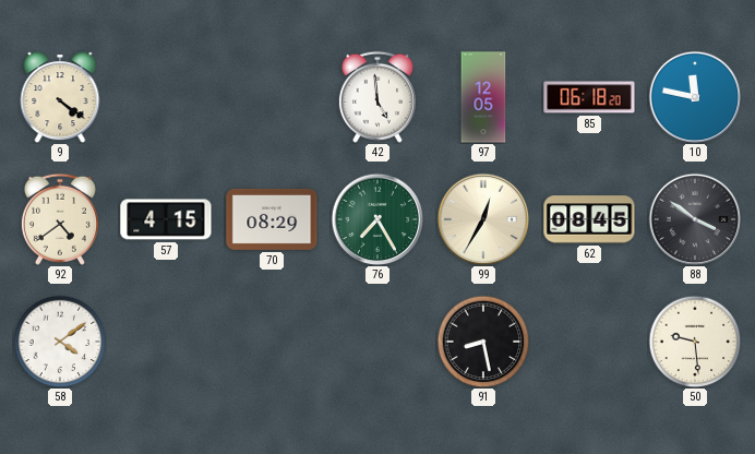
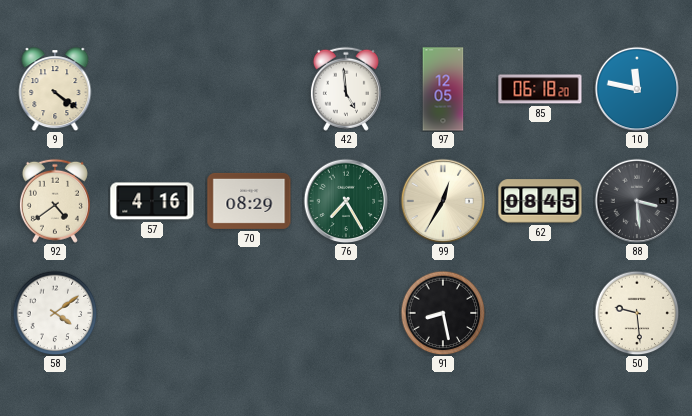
57: 4:15 -> 4:16 (152, 201)
88: 3:51 -> 3:29 (637, 201)
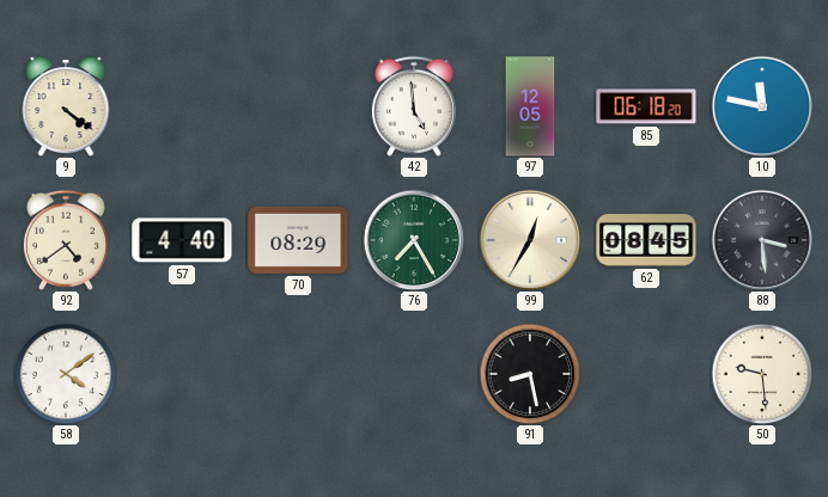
57: 4:16 -> 4:40 (182, 240)
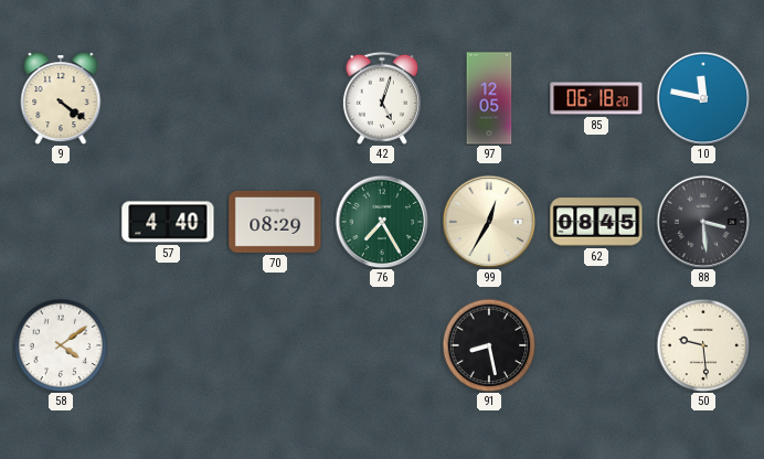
42: 4:59 -> 5:03 (382, 98)
92: 4:39 -> none (66, 240)
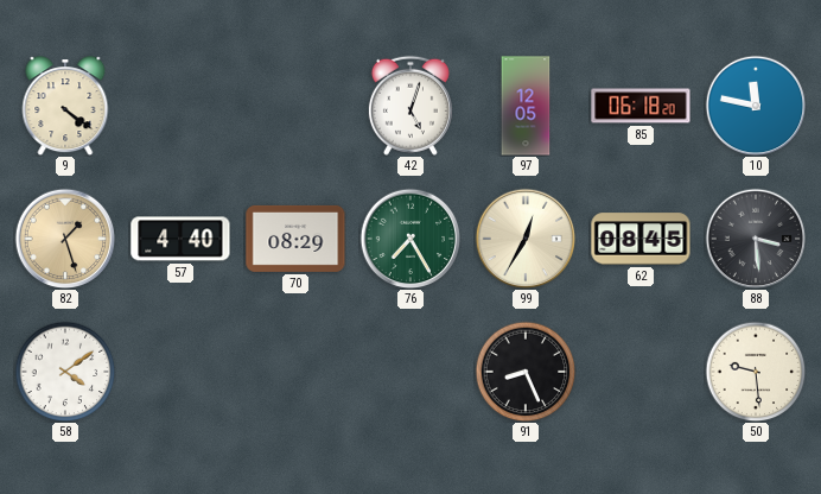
82: none -> 1:27 (65, 239)
91: 8:28 -> 8:26 (526, 372)
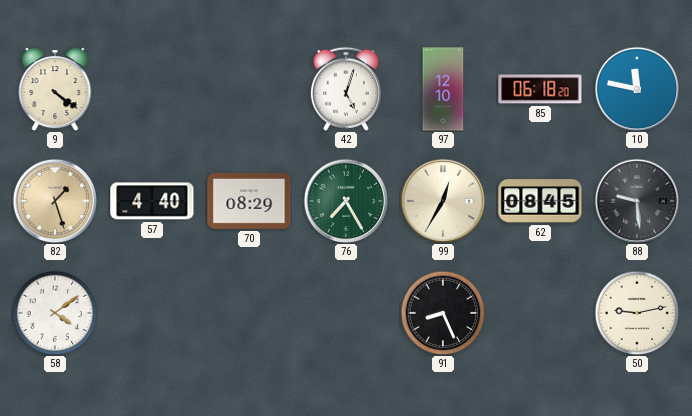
97: 12:05 -> 12:10 (443, 89)
88: 3:29 -> 9:29 (637, 201)
50: 9:29 -> 9:13 (637, 313)
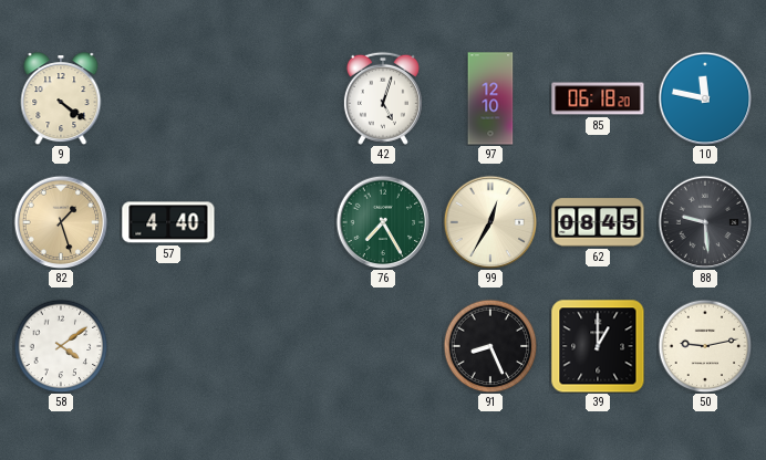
70: 08:29 -> none (249, 201)
39: none -> 1:00 (598, 346)
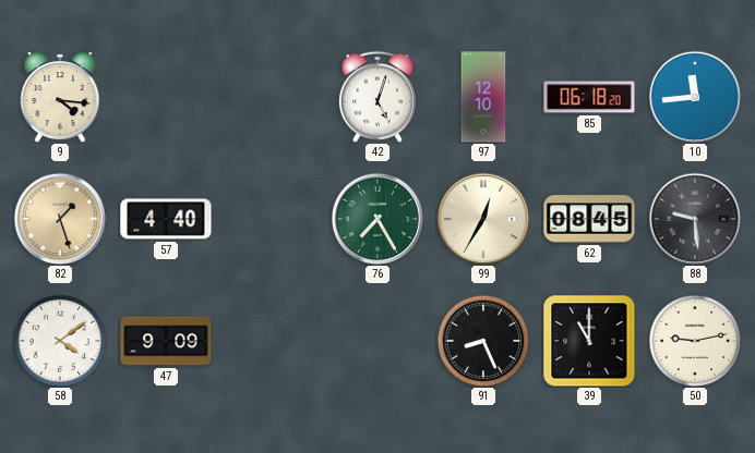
9: 4:21 -> 4:16 (60, 97)
10: 11:47 -> 11:44 (695, 97)
47: none -> 9:09 (166, 341)
39: 1:00 -> 11:00 (589, 341)
